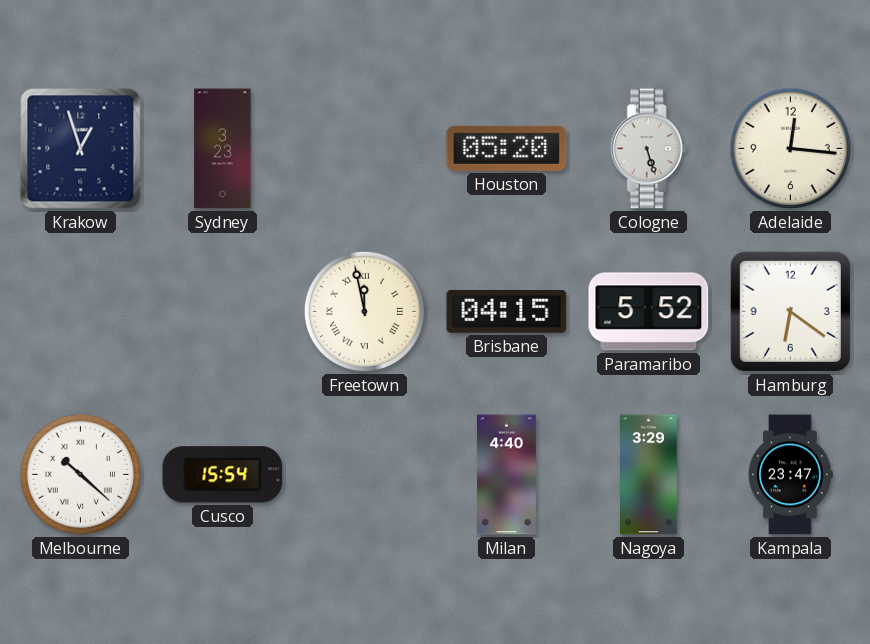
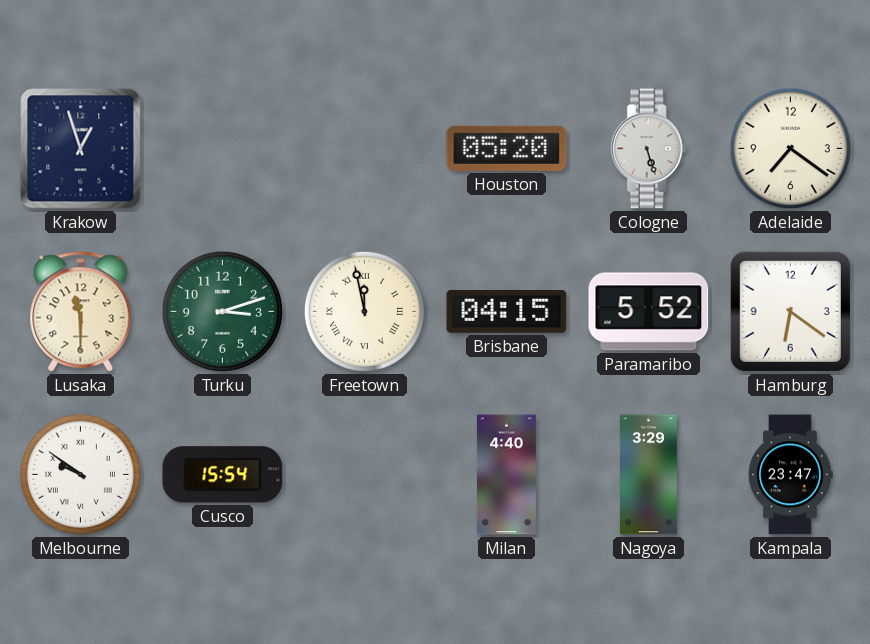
Sydney: 3:23 -> none (223, 149)
Adelaide: 12:16 -> 7:21 (790, 148)
Lusaka: none -> 11:30 (81, 312)
Turku: none -> 3:12 (222, 311)
Melbourne: 10:22 -> 9:51 (80, 474)
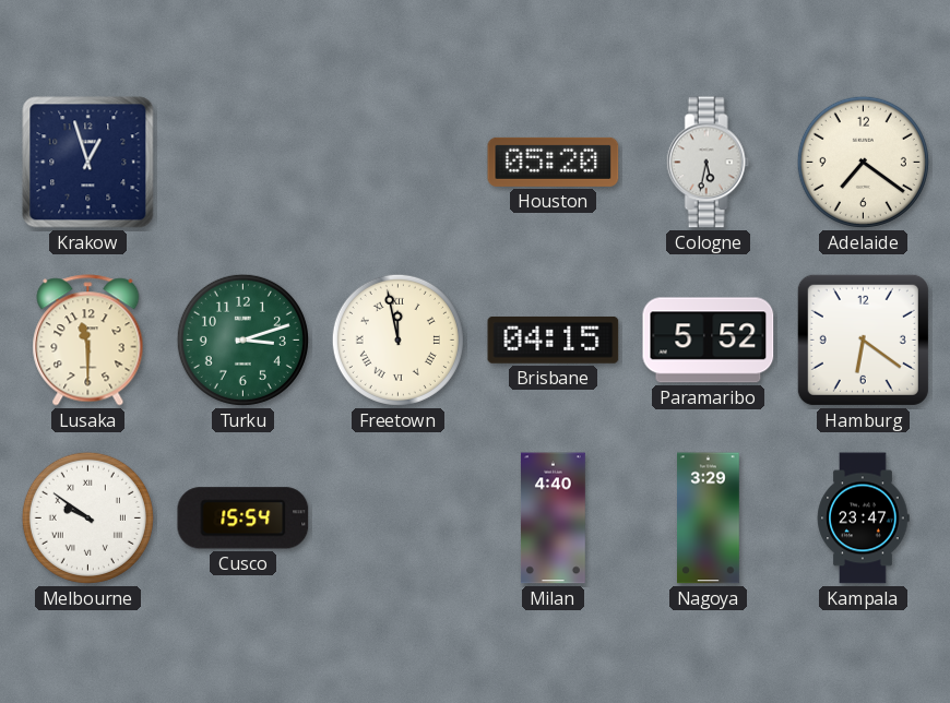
Cologne: 5:27 -> 5:32 (708, 163)
